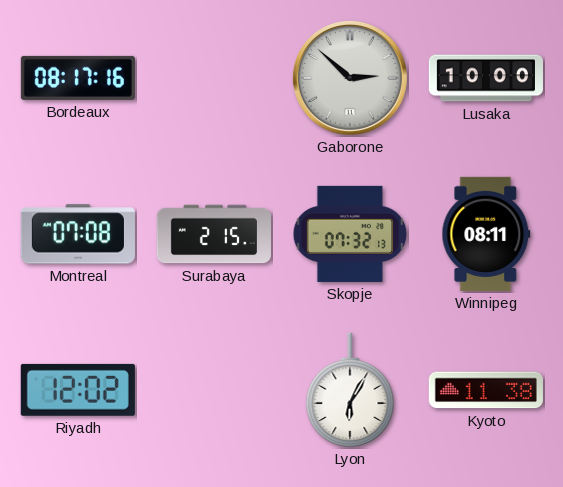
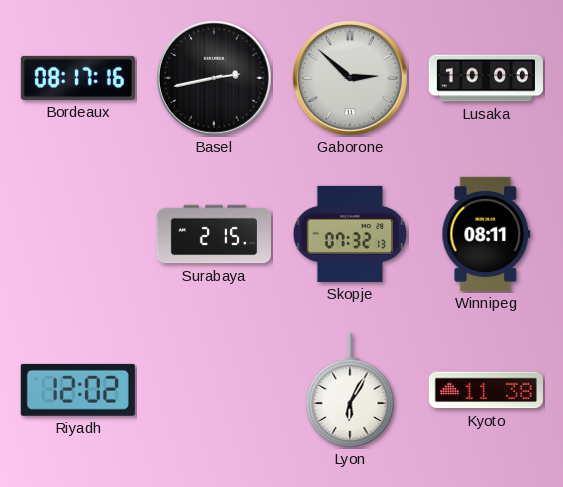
Basel: none -> 2:43 (214, 78)
Montreal: 07:08 -> none (78, 234)
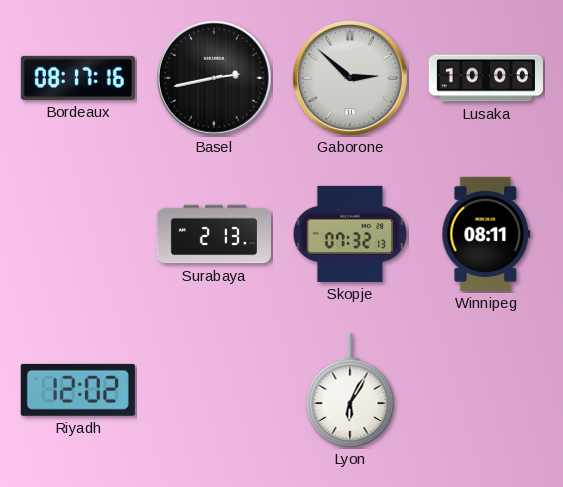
Surabaya: 2:15 -> 2:13 (214, 234)
Kyoto: 11:38 -> none (486, 390)
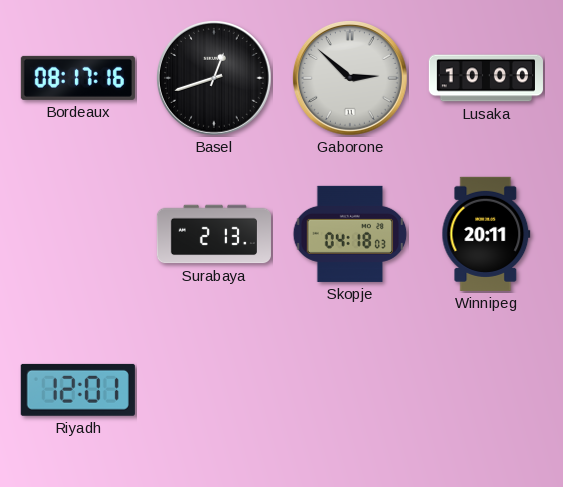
Basel: 2:43 -> 12:42 (214, 78)
Skopje: 07:32 -> 04:18 (350, 234)
Winnipeg: 08:11 -> 20:11 (486, 234)
Riyadh: 12:02 -> 12:01 (78, 390)
Lyon: 6:05 -> none (350, 390)
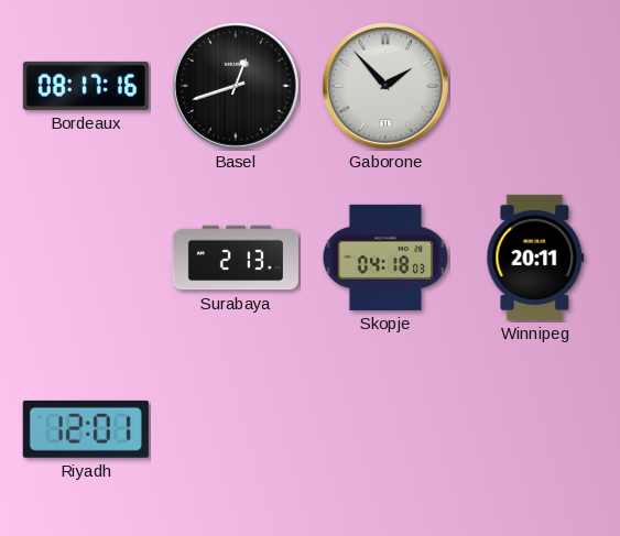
Gaborone: 2:52 -> 1:53 (385, 86)
Lusaka: 10:00 -> none (486, 78)
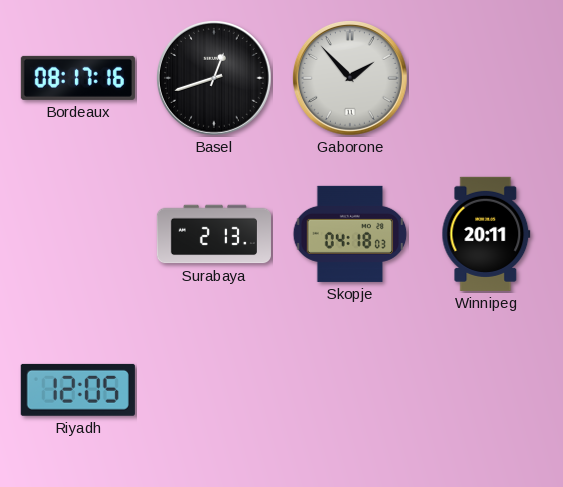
Riyadh: 12:01 -> 12:05 (78, 390)
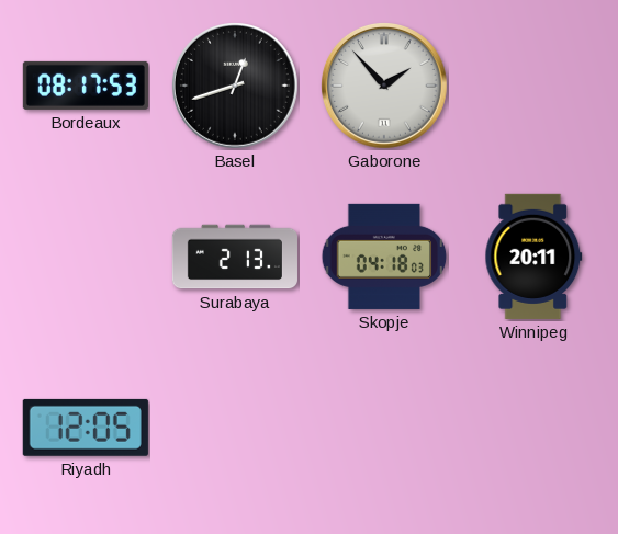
Bordeaux: 08:17:16 -> 08:17:53 (86, 86)
